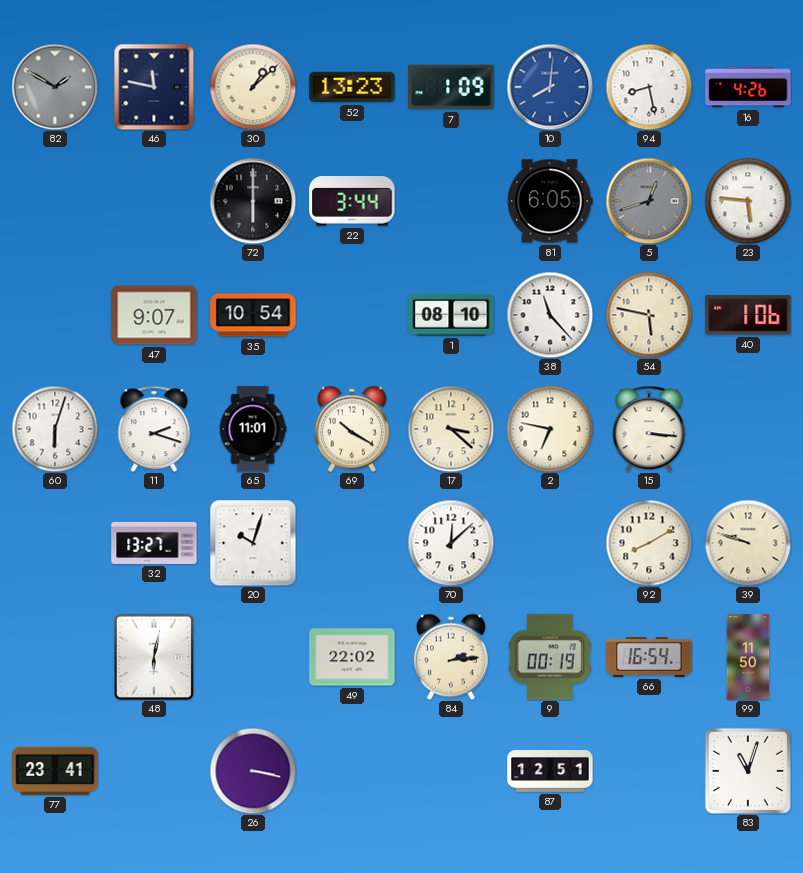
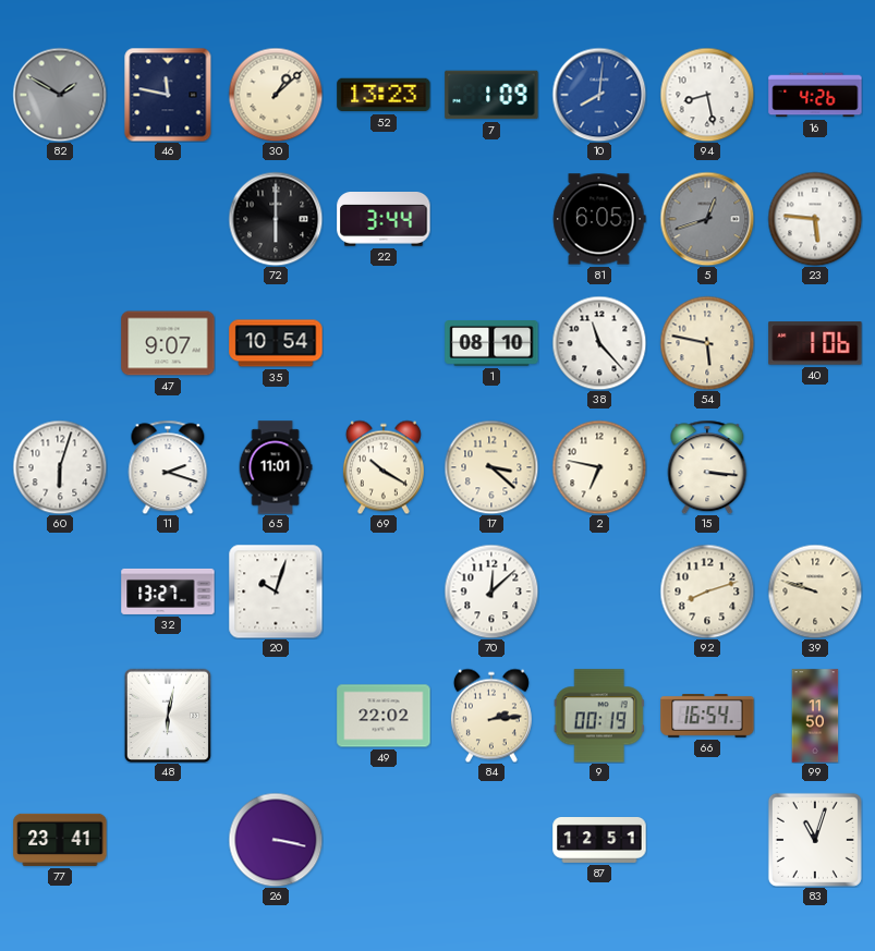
92: 8:10 -> 8:12 (707, 592)
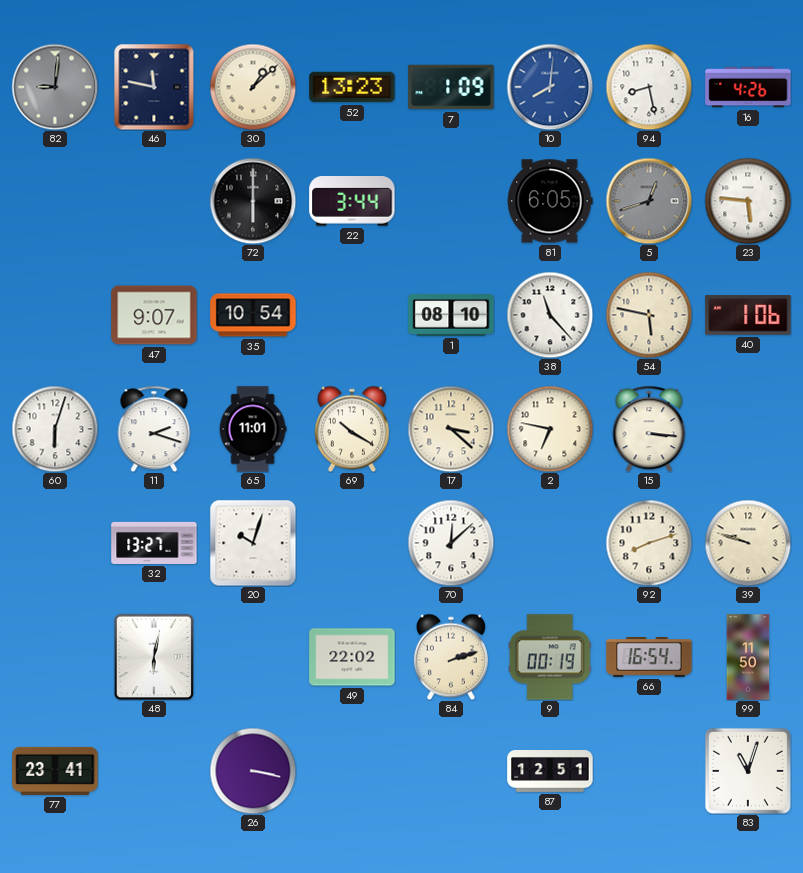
82: 1:50 -> 9:01 (55, 87)
84: 2:14 -> 2:12 (451, 657)
